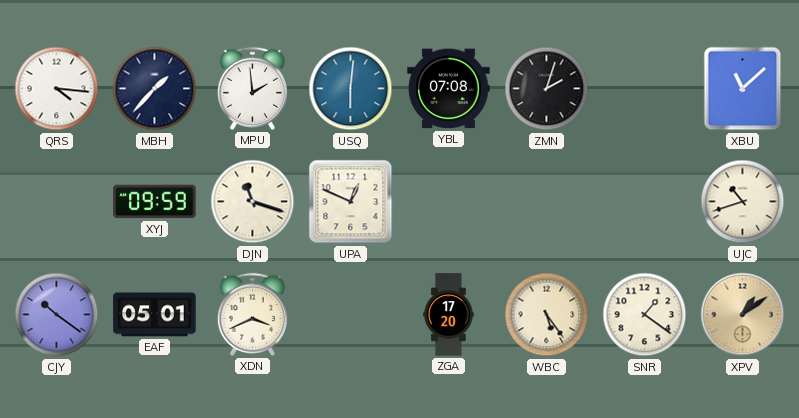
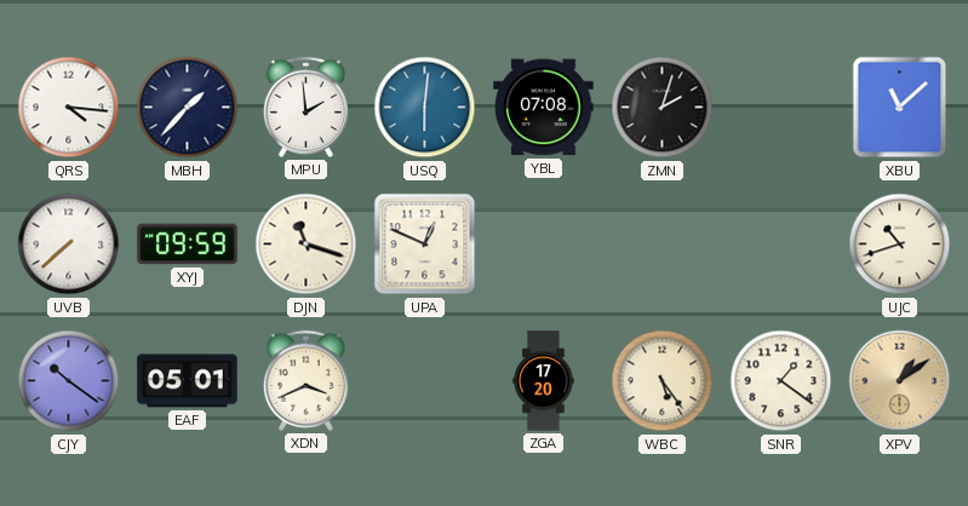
UVB: none -> 7:38 (69, 245)
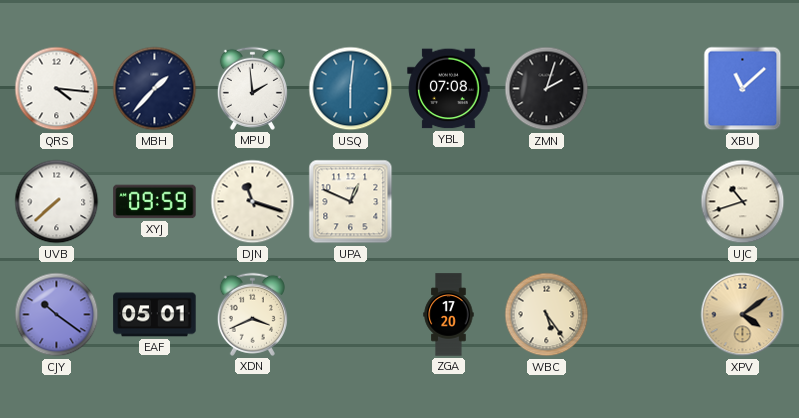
SNR: 1:21 -> none (781, 381)
XPV: 1:09 -> 4:09 (743, 315)
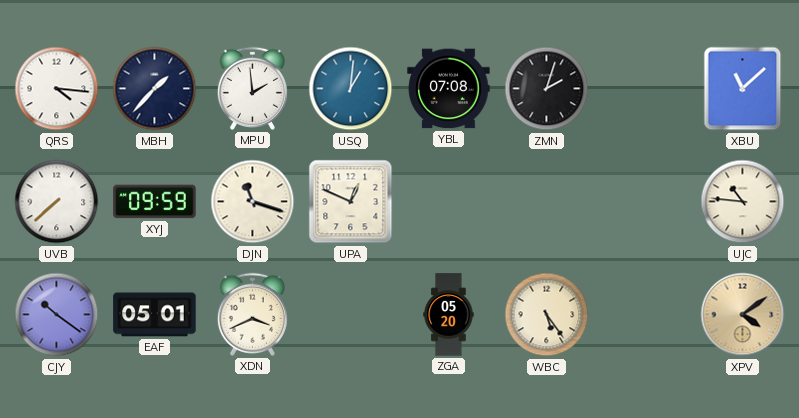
USQ: 6:01 -> 1:01 (351, 89)
UJC: 10:42 -> 10:46 (743, 202)
ZGA: 17:20 -> 05:20 (449, 315)
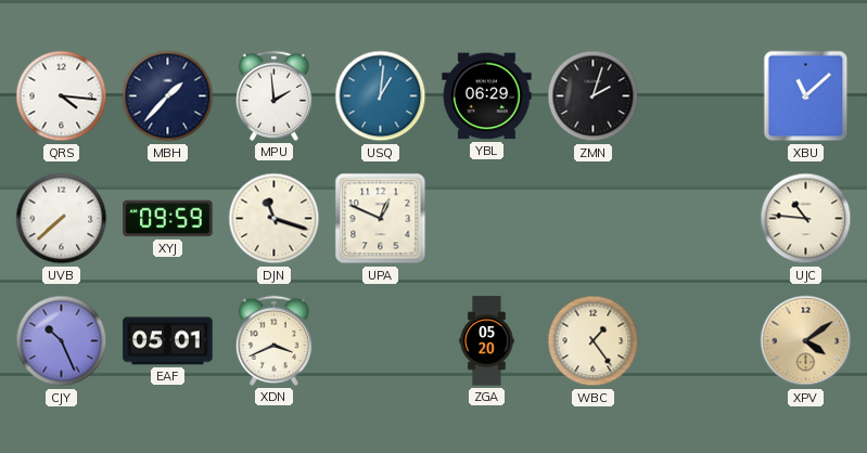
YBL: 07:08 -> 06:29 (487, 96)
CJY: 10:21 -> 10:26 (62, 341)
WBC: 5:24 -> 1:24 (594, 341)
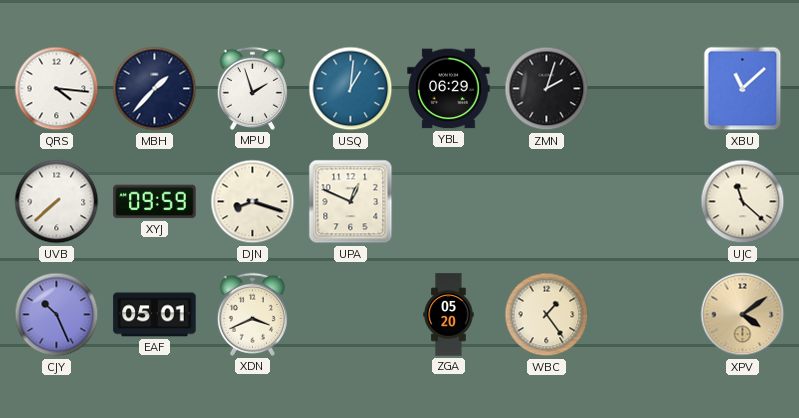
MPU: 1:59 -> 1:57 (252, 88)
DJN: 11:18 -> 8:18 (253, 202)
UJC: 10:46 -> 11:22 (743, 202)
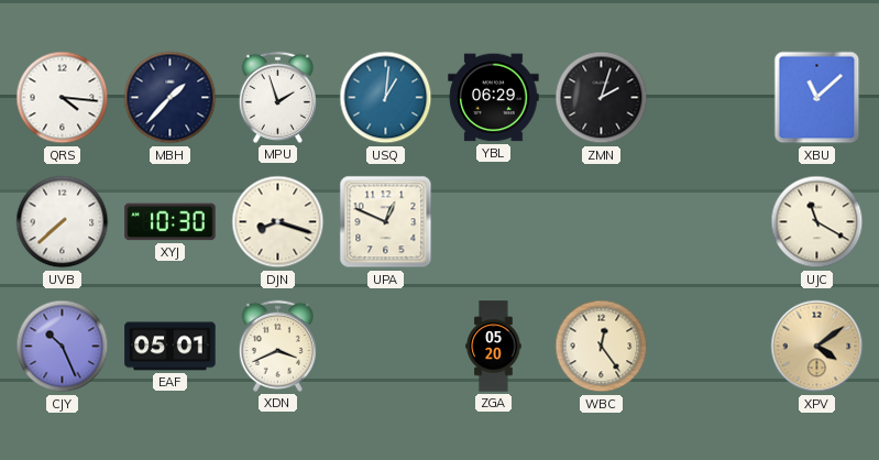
XYJ: 09:59 -> 10:30 (171, 222)
UJC: 11:22 -> 11:20 (817, 222)
WBC: 1:24 -> 12:24 (602, 347)
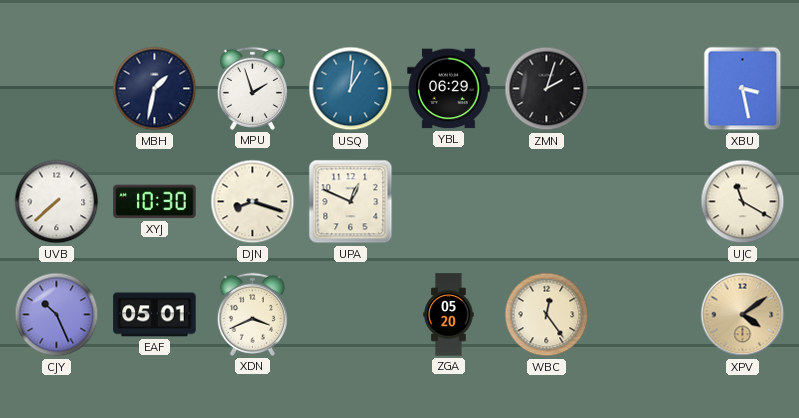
QRS: 4:16 -> none (63, 98)
MBH: 1:37 -> 1:32 (155, 89)
XBU: 11:08 -> 3:28 (743, 89)
